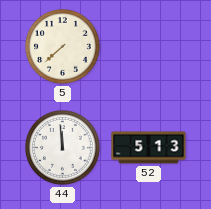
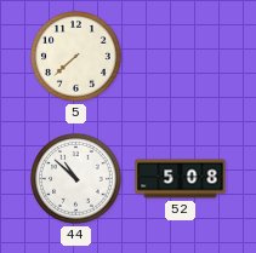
44: 11:59 -> 10:52 (76, 179)
52: 5:13 -> 5:08 (181, 179)
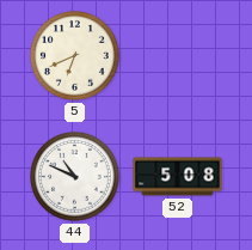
5: 7:38 -> 6:41 (75, 56)
44: 10:52 -> 10:49 (75, 177)
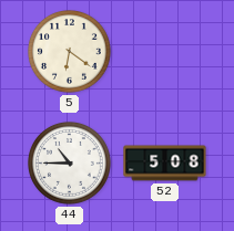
5: 6:41 -> 6:21 (70, 52)
44: 10:49 -> 10:45 (70, 164)
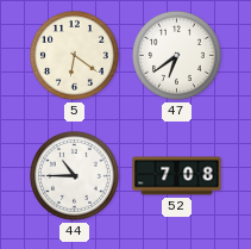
47: none -> 6:39 (177, 56)
52: 5:08 -> 7:08 (177, 176)
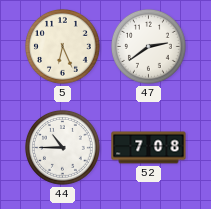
5: 6:21 -> 6:26 (63, 47)
47: 6:39 -> 2:39 (149, 47)
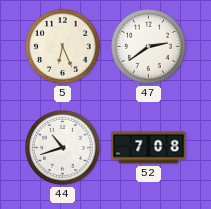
44: 10:45 -> 10:42 (63, 148)
